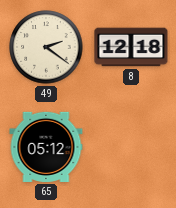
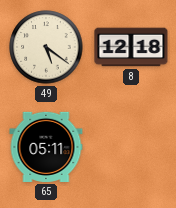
49: 2:21 -> 5:21 (46, 47)
65: 05:12 -> 05:11 (46, 147)
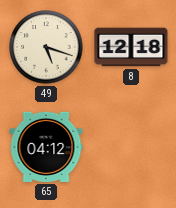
49: 5:21 -> 5:18 (46, 47)
65: 05:11 -> 04:12 (46, 147)
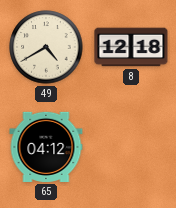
49: 5:18 -> 4:40 (46, 47)
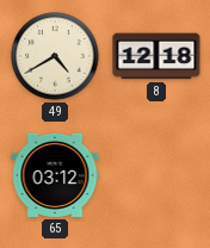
65: 04:12 -> 03:12 (55, 175)
